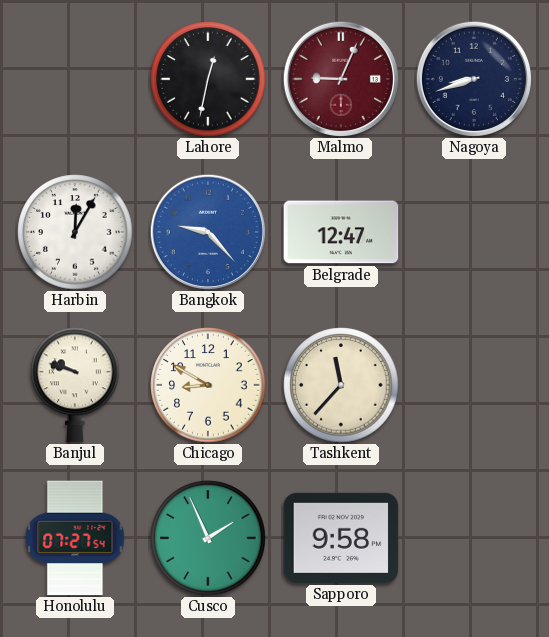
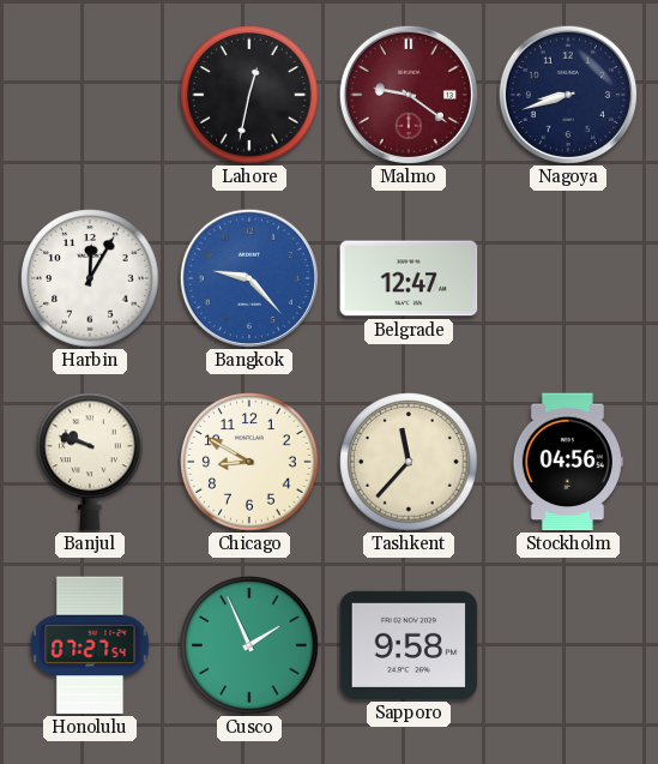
Malmo: 9:04 -> 9:21 (409, 95)
Stockholm: none -> 04:56 (568, 462)
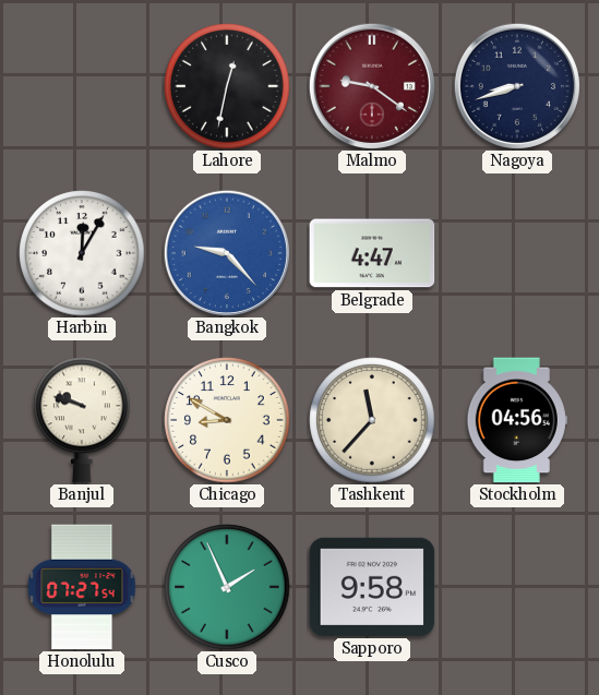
Belgrade: 12:47 -> 4:47 (372, 253)
